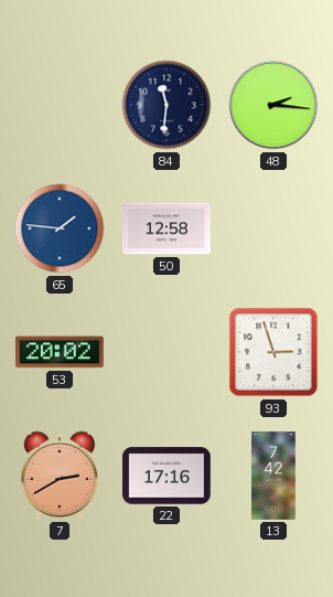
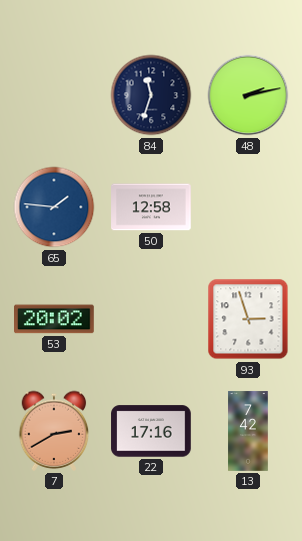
84: 11:31 -> 11:33 (151, 95)
48: 2:16 -> 2:13 (248, 95)
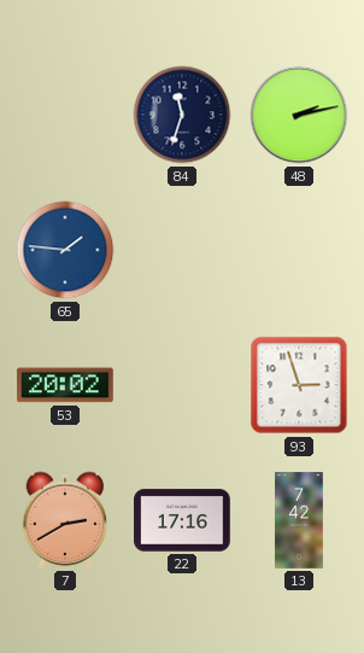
50: 12:58 -> none (151, 207)
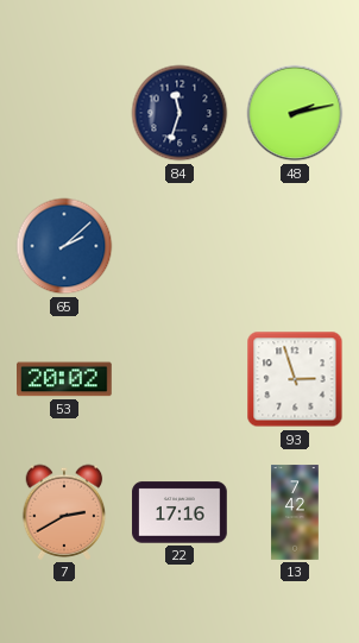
65: 1:46 -> 2:08 (64, 246)
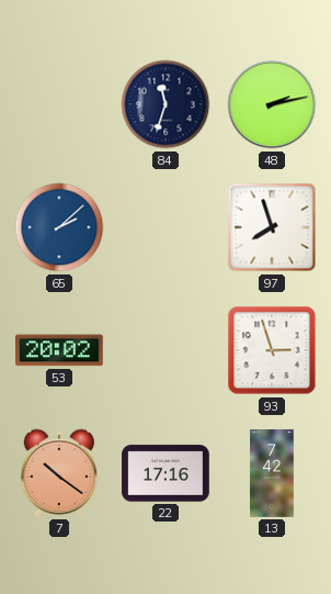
97: none -> 7:57 (272, 227)
7: 2:40 -> 10:21 (59, 473)
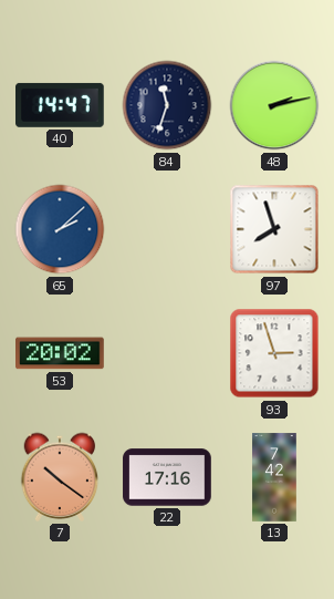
40: none -> 14:47 (61, 105)
